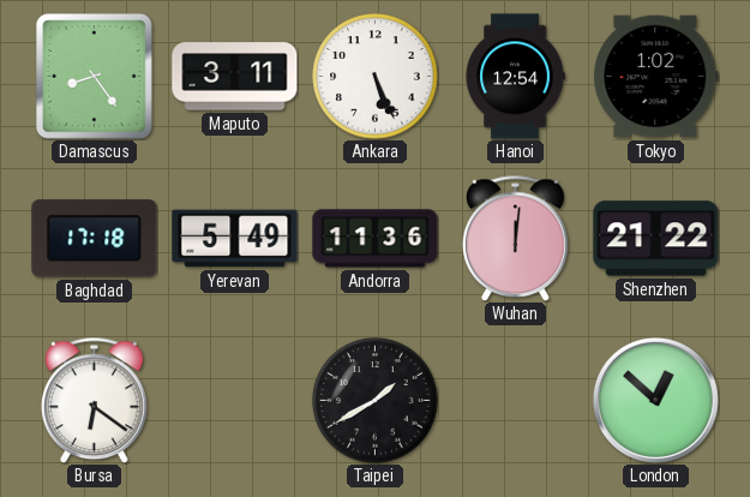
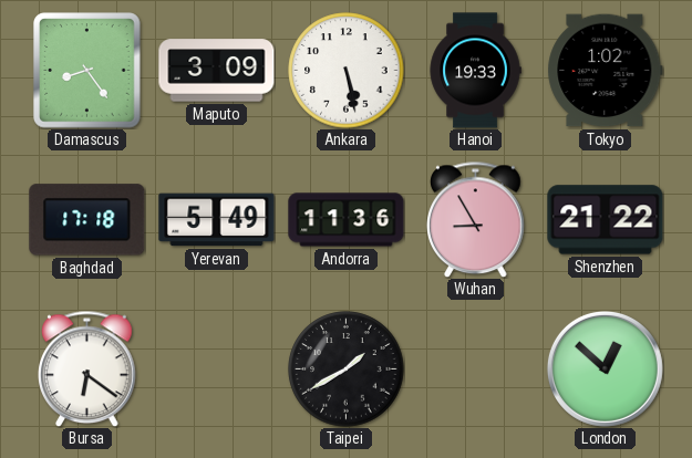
Maputo: 3:11 -> 3:09 (217, 71)
Ankara: 5:26 -> 5:28 (347, 71)
Hanoi: 12:54 -> 19:33 (475, 71)
Wuhan: 12:01 -> 8:55 (476, 219)
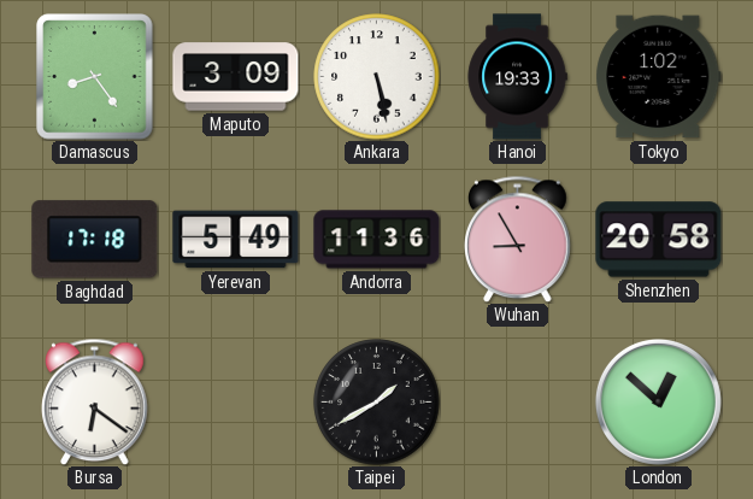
Shenzhen: 21:22 -> 20:58 (659, 240)
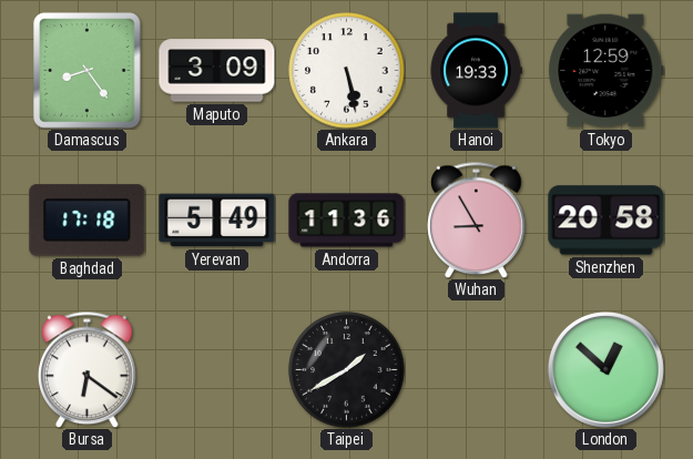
Tokyo: 1:02 -> 12:59 (607, 71)
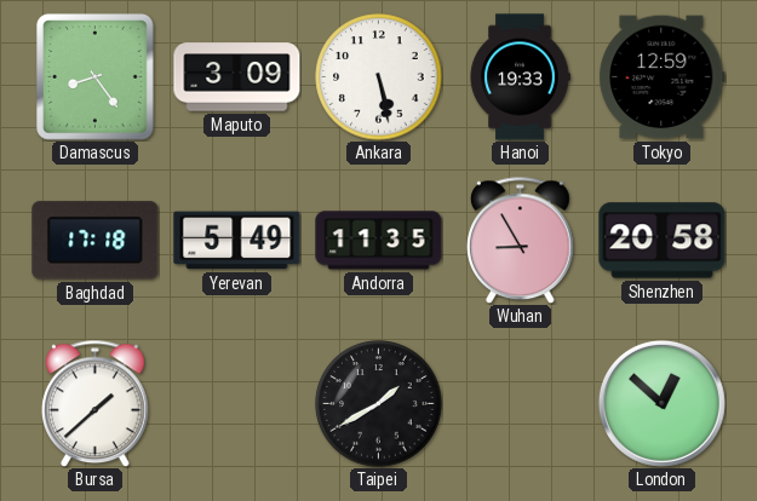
Andorra: 11:36 -> 11:35 (379, 241)
Bursa: 6:21 -> 1:38 (96, 403)
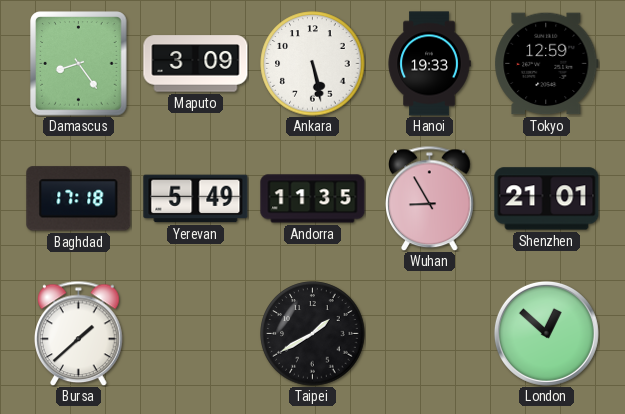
Shenzhen: 20:58 -> 21:01 (547, 199)
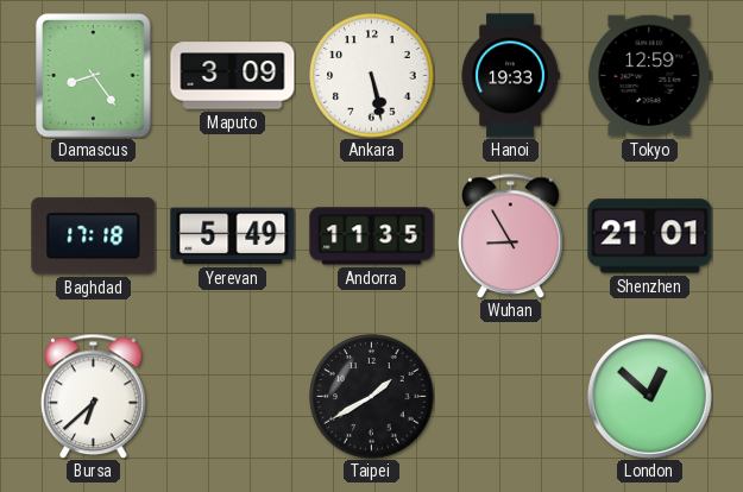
Bursa: 1:38 -> 6:38 (94, 396)
